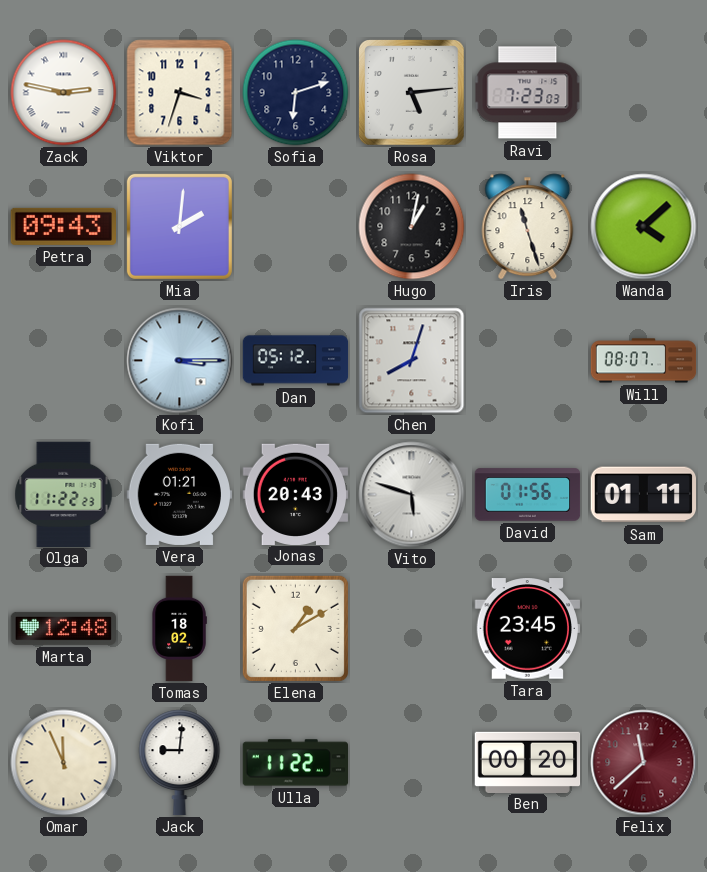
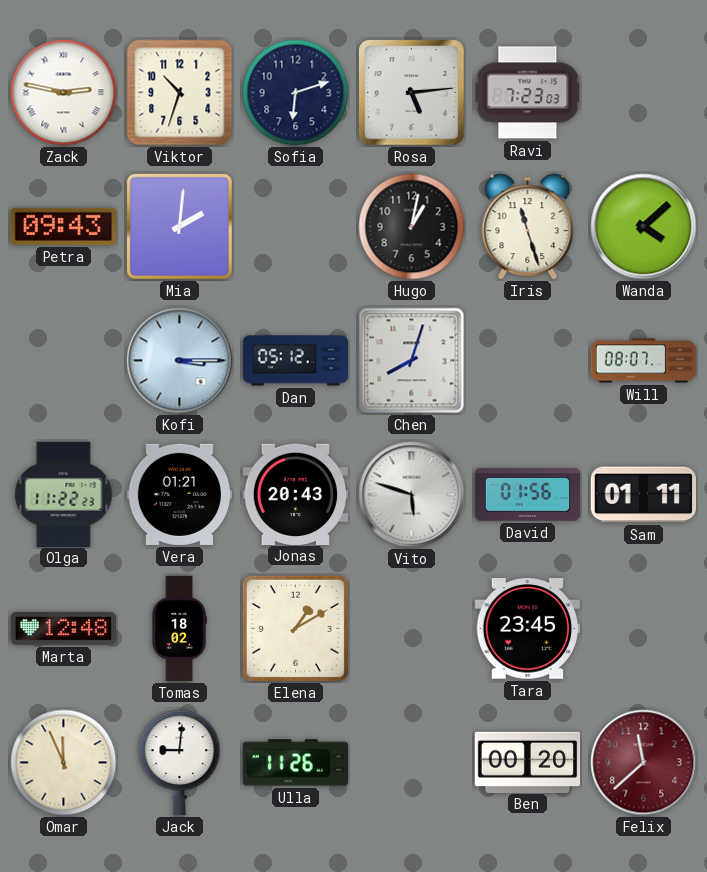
Viktor: 3:33 -> 10:33 (180, 93)
Ulla: 11:22 -> 11:26 (295, 763)
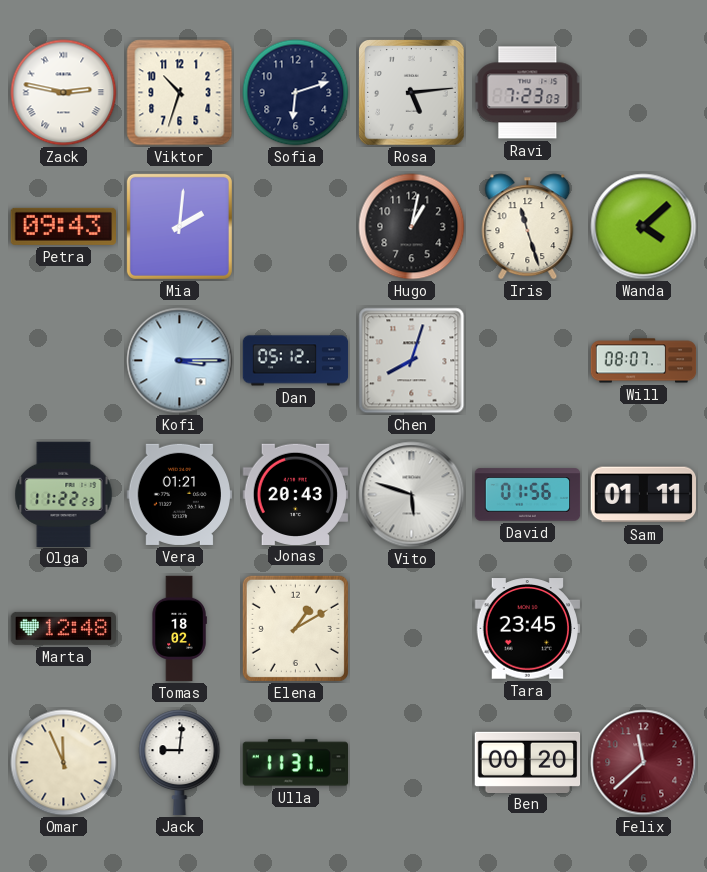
Ulla: 11:26 -> 11:31 (295, 763)
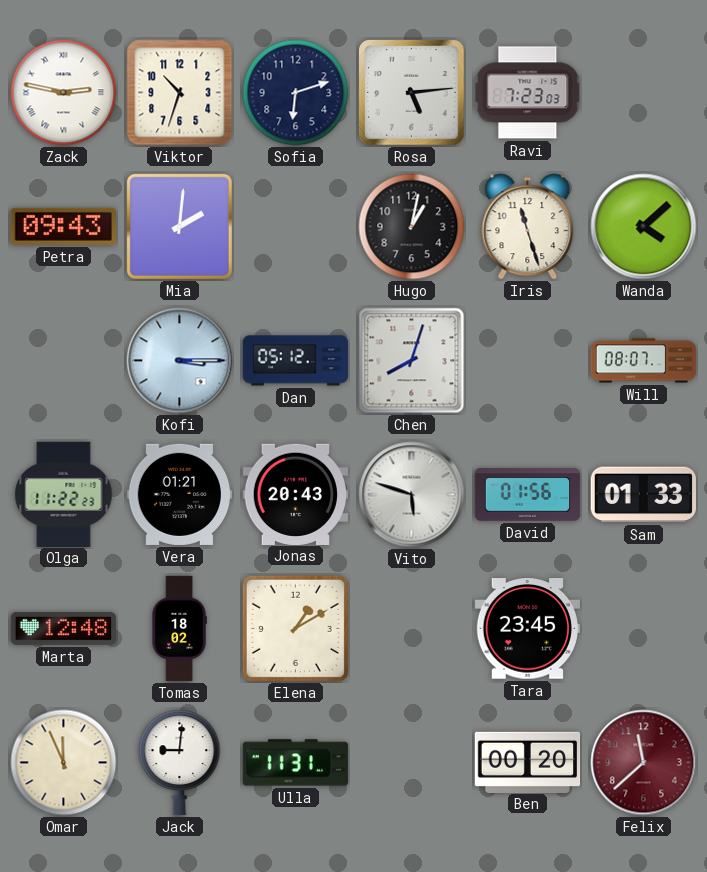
Sam: 01:11 -> 01:33 (643, 495)
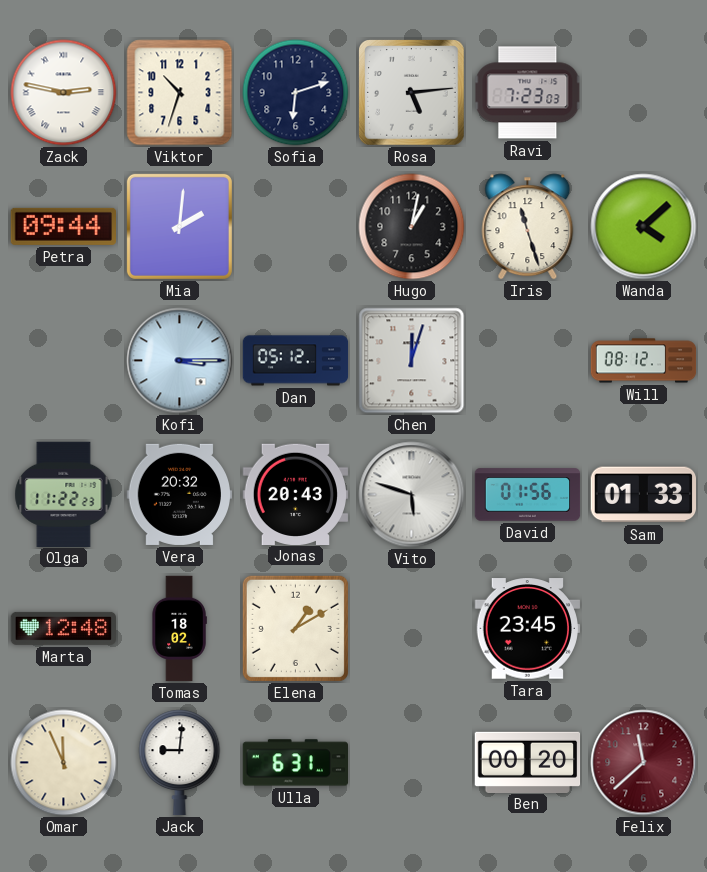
Petra: 09:43 -> 09:44 (64, 226)
Chen: 8:03 -> 12:03 (412, 361)
Will: 08:07 -> 08:12 (644, 361)
Vera: 01:21 -> 20:32 (179, 494)
Ulla: 11:31 -> 6:31 (295, 763)
